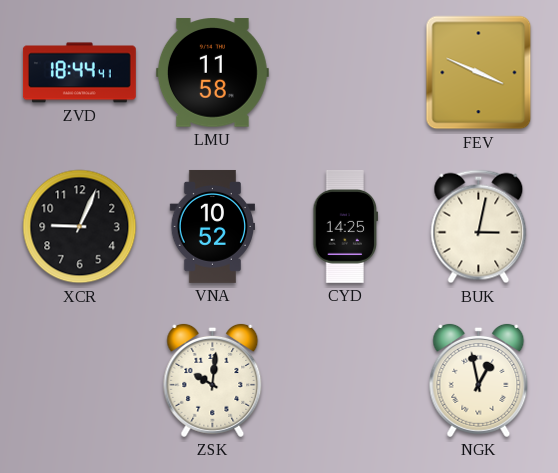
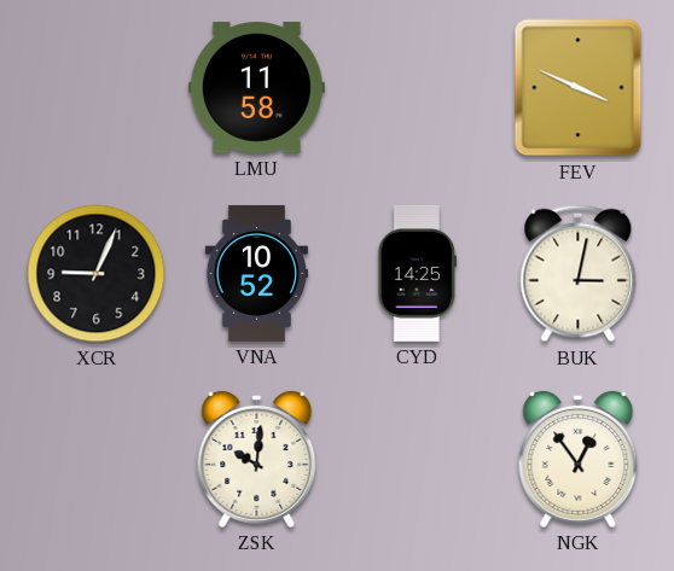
ZVD: 18:44 -> none (79, 73)
NGK: 12:58 -> 12:54 (579, 459)
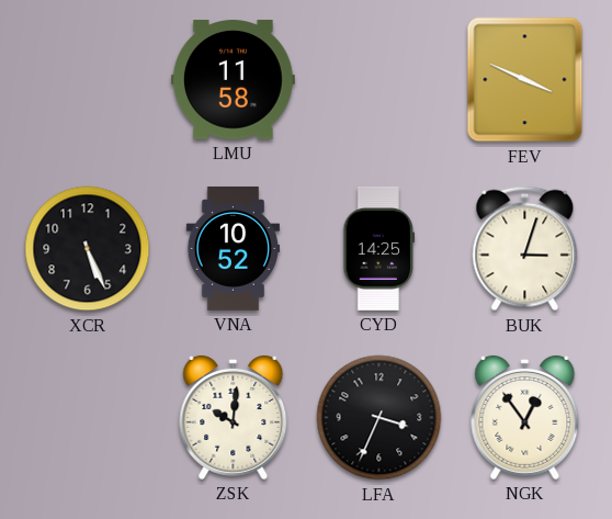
XCR: 9:04 -> 5:26 (88, 249)
BUK: 3:02 -> 3:03 (525, 249)
LFA: none -> 3:34 (379, 418)
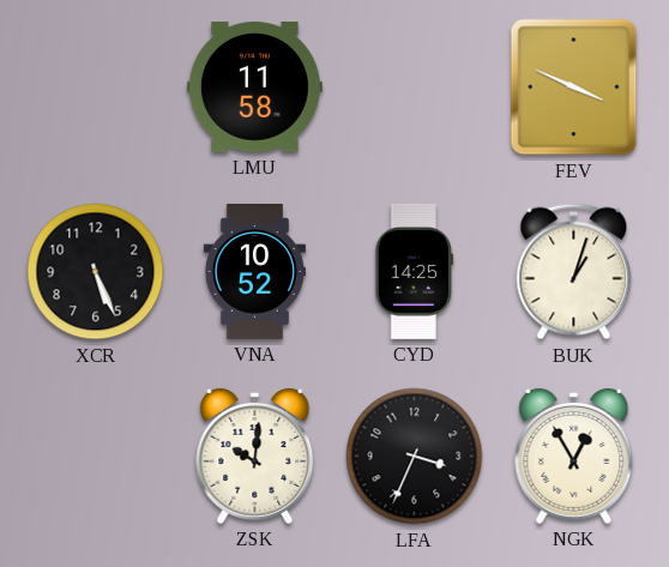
BUK: 3:03 -> 1:03 (574, 272)
NGK: 12:54 -> 12:55 (574, 456)
